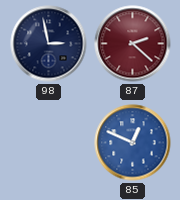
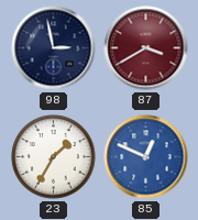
87: 2:22 -> 3:40 (146, 48)
23: none -> 1:35 (54, 157)
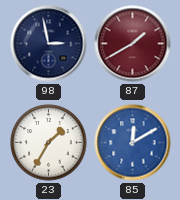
87: 3:40 -> 1:40 (133, 44)
85: 12:49 -> 12:10 (133, 143)
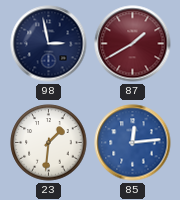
23: 1:35 -> 1:31 (49, 143)
85: 12:10 -> 12:14 (133, 143)
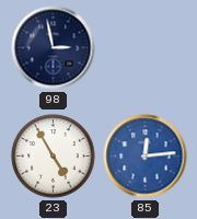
87: 1:40 -> none (133, 44)
23: 1:31 -> 4:55 (54, 157)
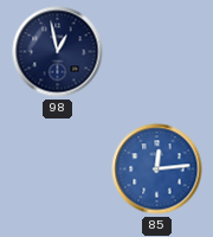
98: 2:58 -> 12:58 (58, 52)
23: 4:55 -> none (54, 157)
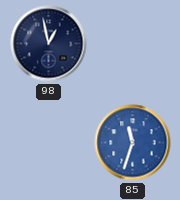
85: 12:14 -> 11:33 (133, 143)
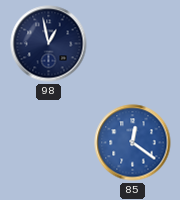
85: 11:33 -> 12:21 (133, 143)
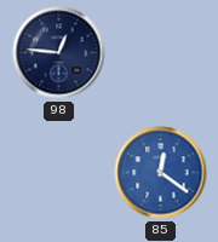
98: 12:58 -> 12:46 (59, 53)
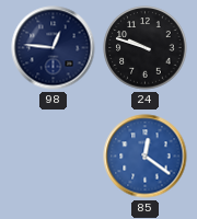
24: none -> 9:48 (146, 48)
